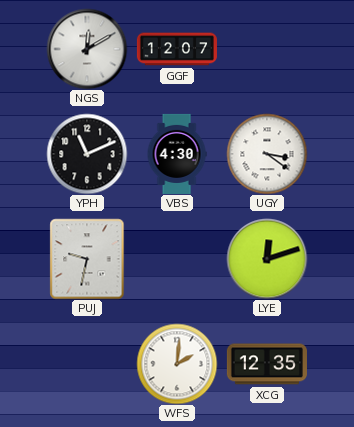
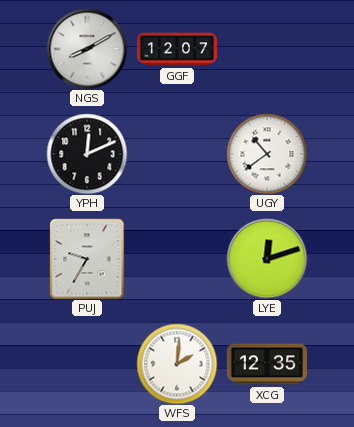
NGS: 12:10 -> 8:10 (87, 49)
YPH: 11:11 -> 12:11 (87, 154)
VBS: 4:30 -> none (177, 154)
UGY: 3:21 -> 10:39 (267, 154)
PUJ: 9:32 -> 9:35 (87, 259)
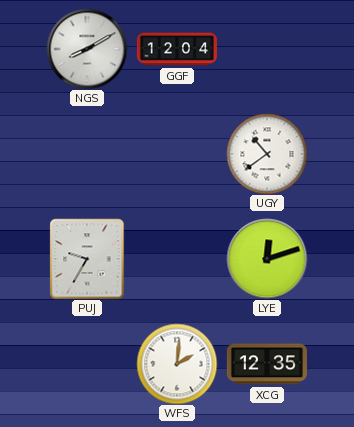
GGF: 12:07 -> 12:04 (177, 49)
YPH: 12:11 -> none (87, 154)
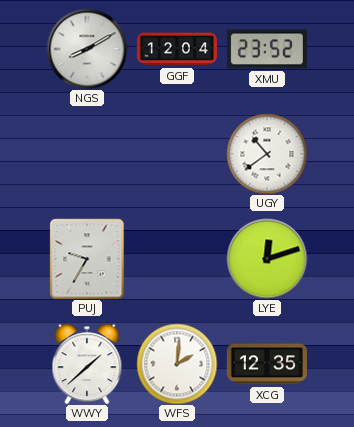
XMU: none -> 23:52 (267, 49)
WWY: none -> 1:38 (87, 364)
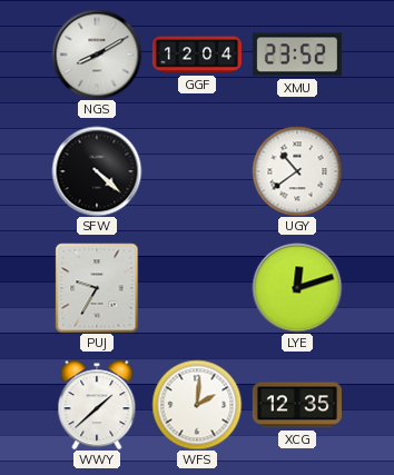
SFW: none -> 4:22 (97, 171)
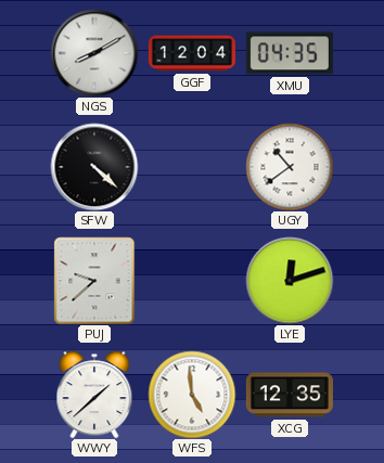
XMU: 23:52 -> 04:35 (290, 53)
PUJ: 9:35 -> 9:38 (94, 281)
WFS: 2:01 -> 4:59 (192, 395)
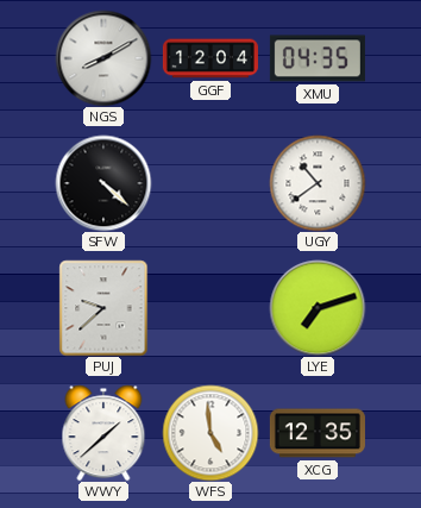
LYE: 12:12 -> 7:12 (318, 308)
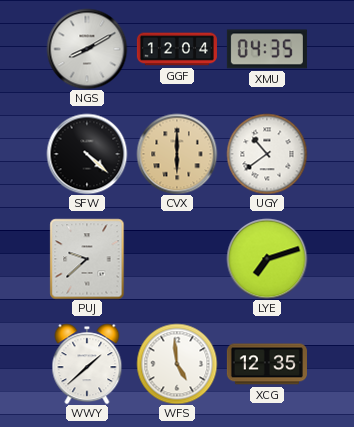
CVX: none -> 6:00 (177, 154)
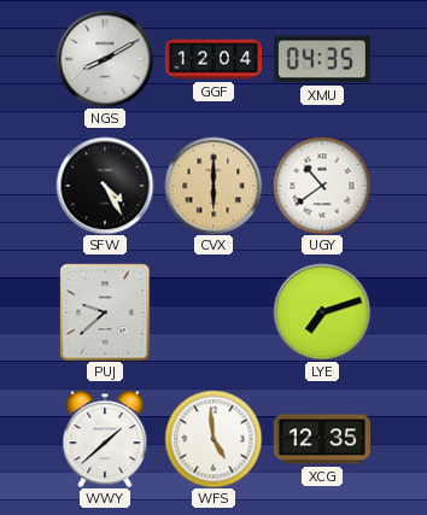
SFW: 4:22 -> 4:25 (105, 186)
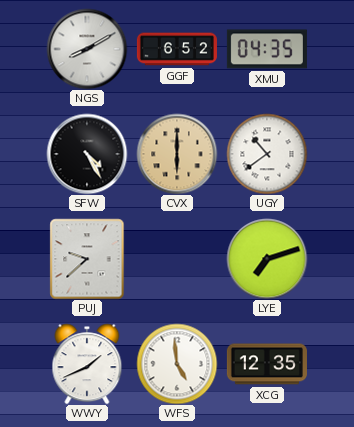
GGF: 12:04 -> 6:52 (177, 49)
WWY: 1:38 -> 1:41 (87, 364)
